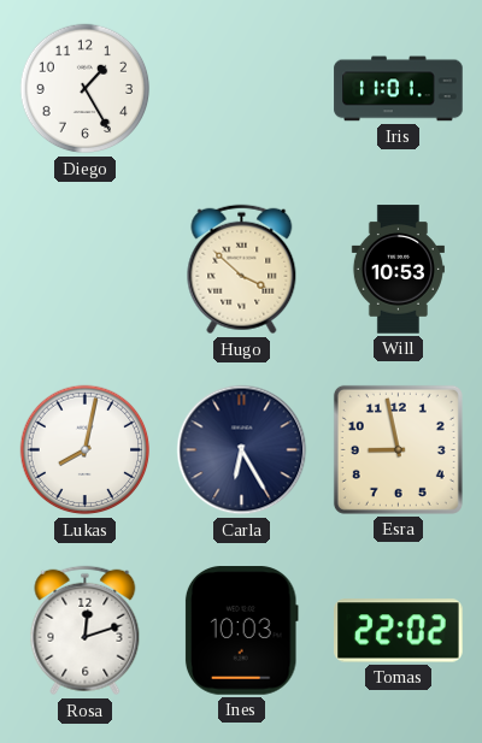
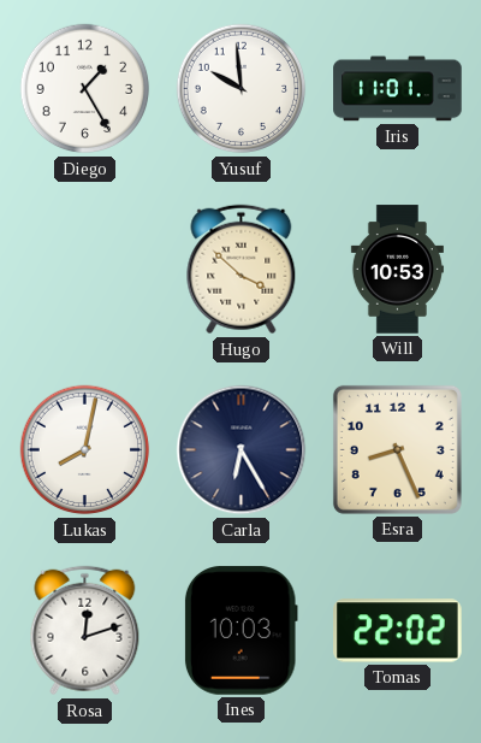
Yusuf: none -> 9:59 (242, 89)
Esra: 8:58 -> 8:26 (397, 449)
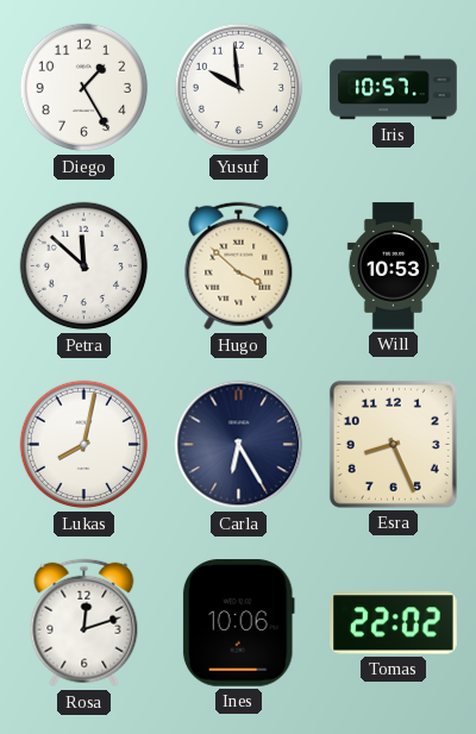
Iris: 11:01 -> 10:57 (394, 88)
Petra: none -> 11:52 (84, 266)
Ines: 10:03 -> 10:06 (238, 623)
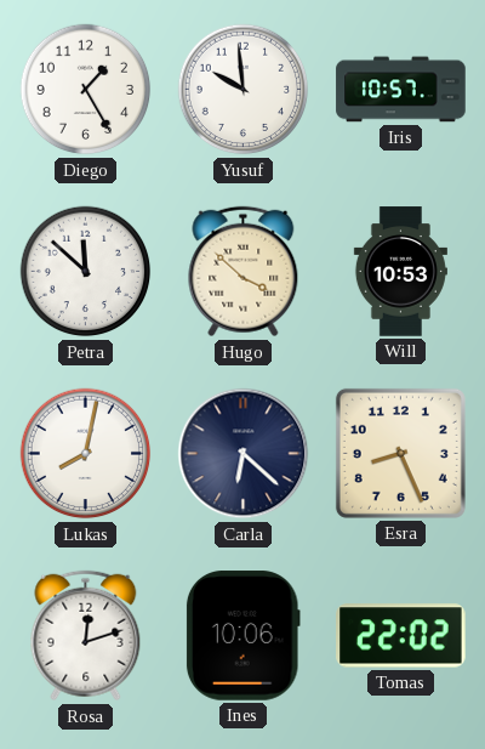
Carla: 6:25 -> 6:22 (244, 454)
